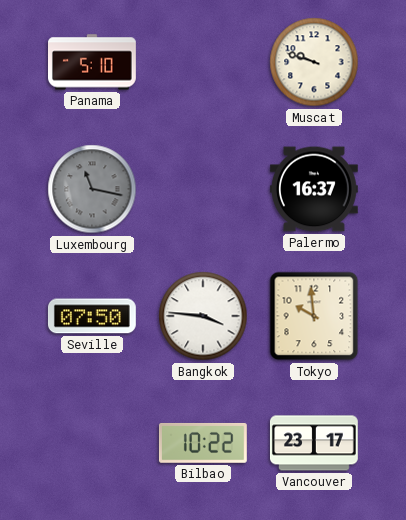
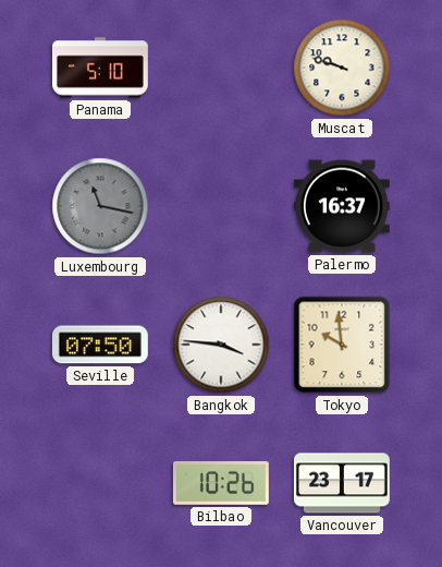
Bilbao: 10:22 -> 10:26 (221, 483)
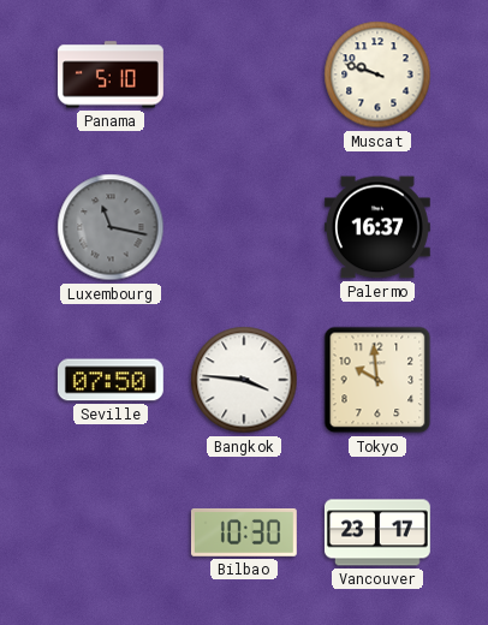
Bilbao: 10:26 -> 10:30 (244, 532)
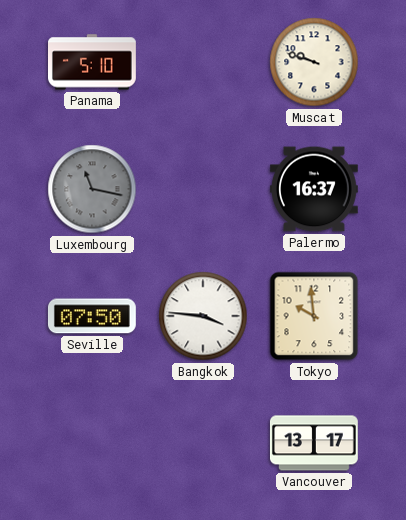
Bilbao: 10:30 -> none (244, 532)
Vancouver: 23:17 -> 13:17 (314, 443)
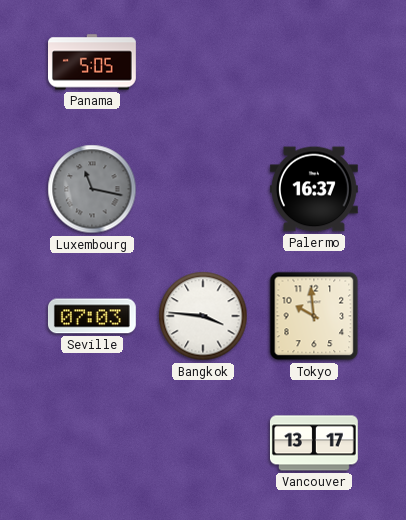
Panama: 5:10 -> 5:05 (93, 62)
Muscat: 9:48 -> none (314, 62)
Seville: 07:50 -> 07:03 (92, 316)
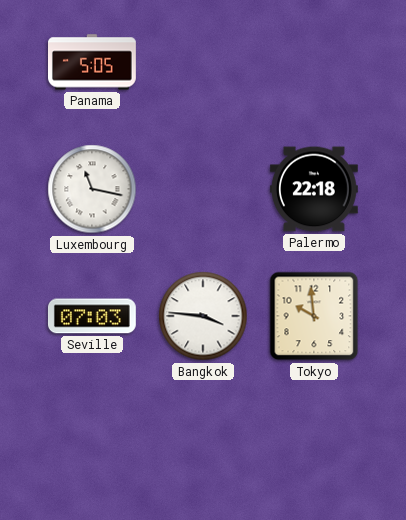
Luxembourg dial: grey -> white (92, 189)
Palermo: 16:37 -> 22:18 (314, 189)
Vancouver: 13:17 -> none (314, 443)
